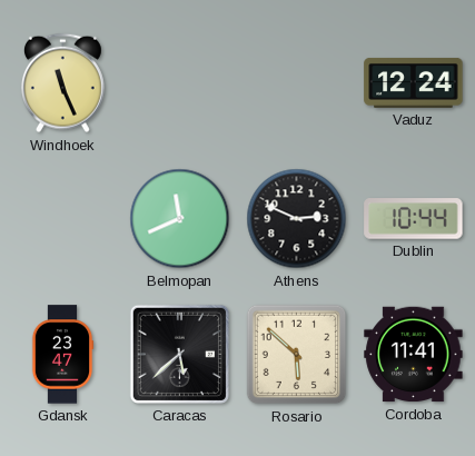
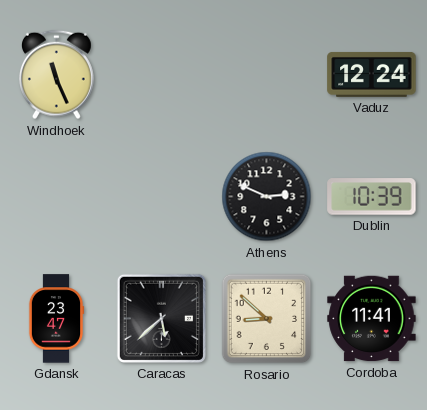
Belmopan: 11:41 -> none (180, 219)
Dublin: 10:44 -> 10:39 (372, 197)
Rosario: 5:52 -> 8:52 (267, 319)
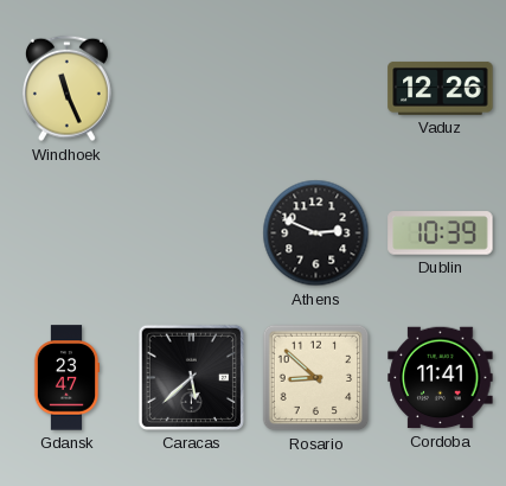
Vaduz: 12:24 -> 12:26 (441, 88)
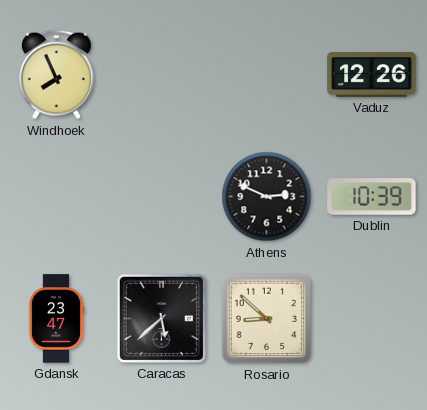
Windhoek: 11:26 -> 7:56 (56, 75)
Cordoba: 11:41 -> none (441, 378)
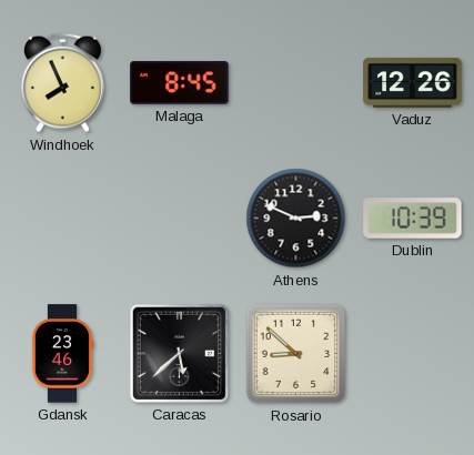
Malaga: none -> 8:45 (180, 83)
Gdansk: 23:47 -> 23:46 (62, 354)
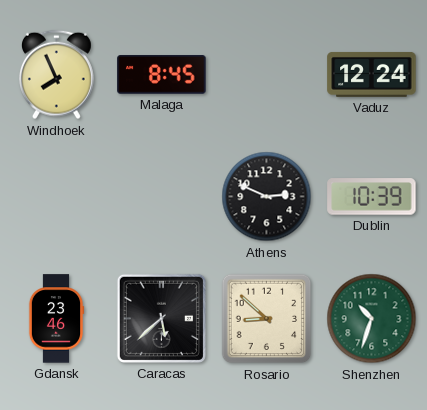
Vaduz: 12:26 -> 12:24 (372, 74)
Shenzhen: none -> 10:33 (372, 319)
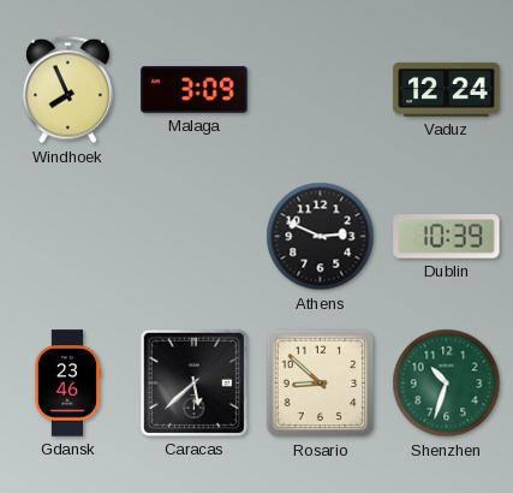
Malaga: 8:45 -> 3:09 (195, 90)
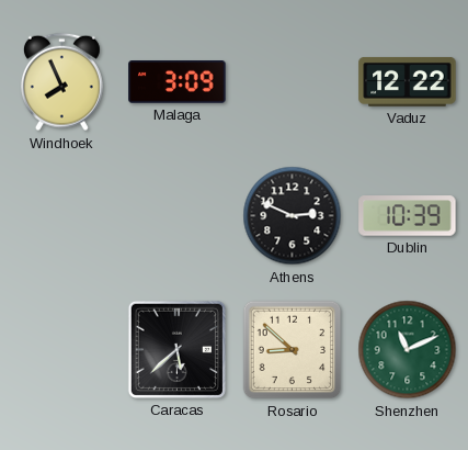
Vaduz: 12:24 -> 12:22 (408, 81)
Gdansk: 23:46 -> none (67, 384)
Shenzhen: 10:33 -> 11:11 (408, 350)
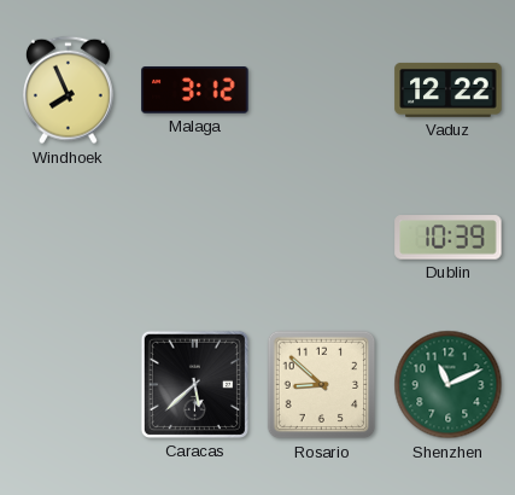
Malaga: 3:09 -> 3:12 (195, 91)
Athens: 2:49 -> none (293, 216)
